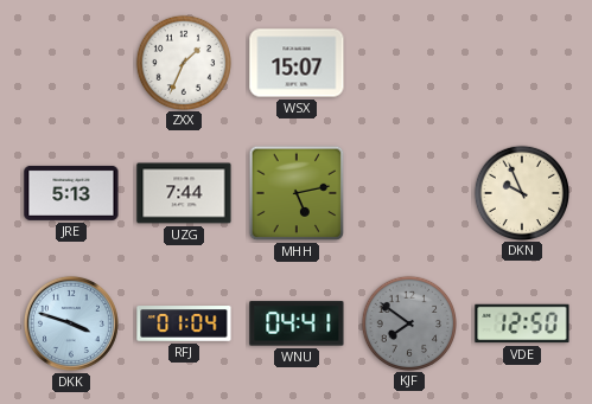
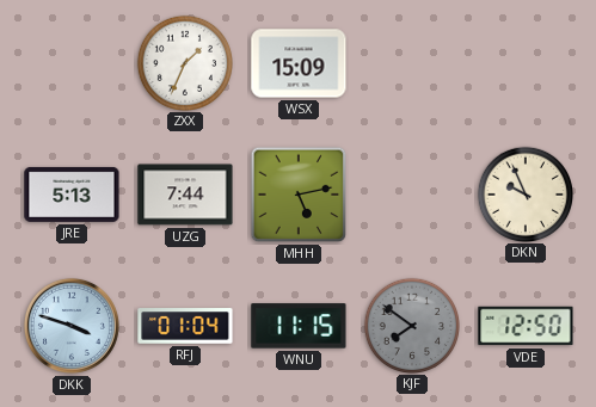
WSX: 15:07 -> 15:09 (299, 63)
WNU: 04:41 -> 11:15 (299, 326)
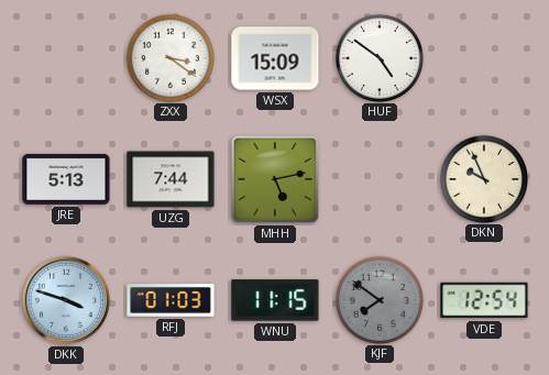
ZXX: 1:34 -> 3:21 (169, 57)
HUF: none -> 4:51 (378, 57)
RFJ: 01:04 -> 01:03 (171, 300)
VDE: 12:50 -> 12:54 (484, 300)
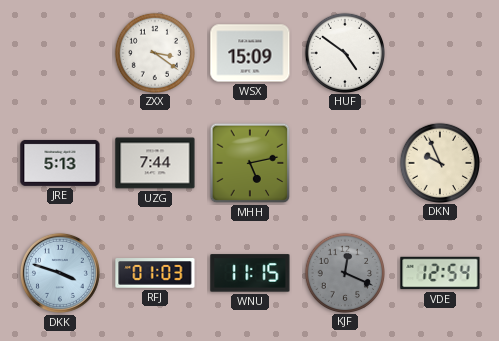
KJF: 7:51 -> 12:19 (344, 272)
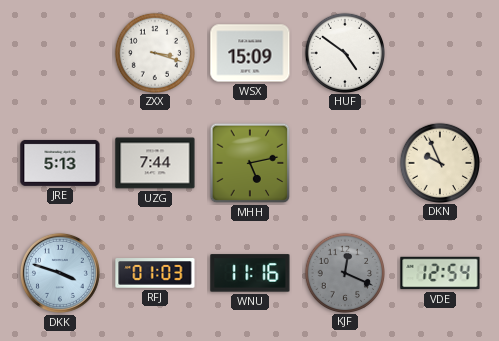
ZXX: 3:21 -> 3:18 (154, 52)
WNU: 11:15 -> 11:16 (250, 273)
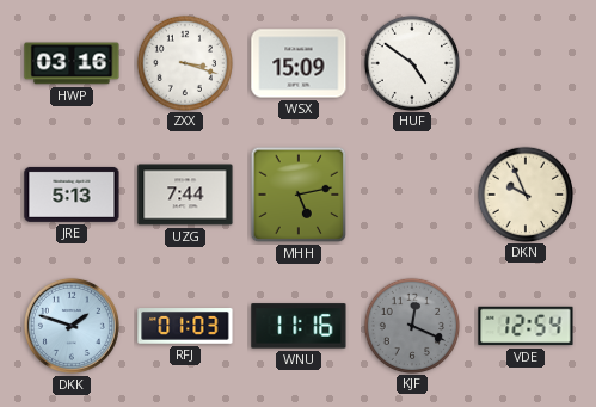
HWP: none -> 03:16 (72, 63)
DKK: 3:48 -> 1:48 (72, 326)
